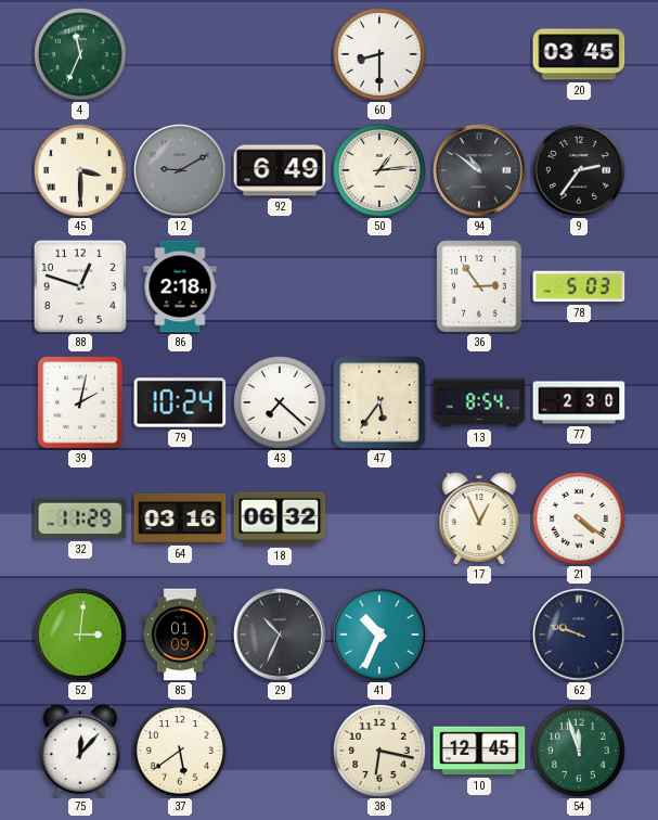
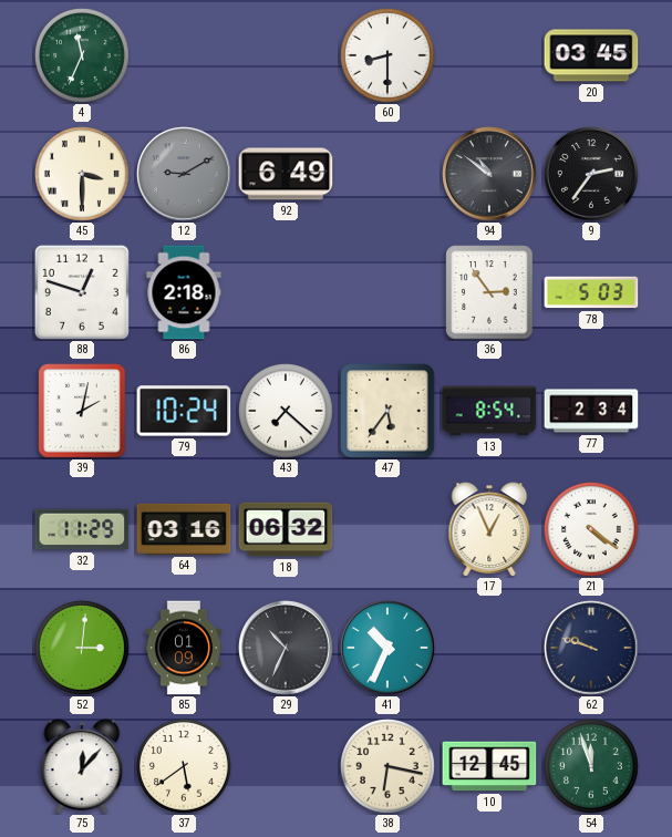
50: 1:14 -> none (380, 171)
77: 2:30 -> 2:34 (591, 411)
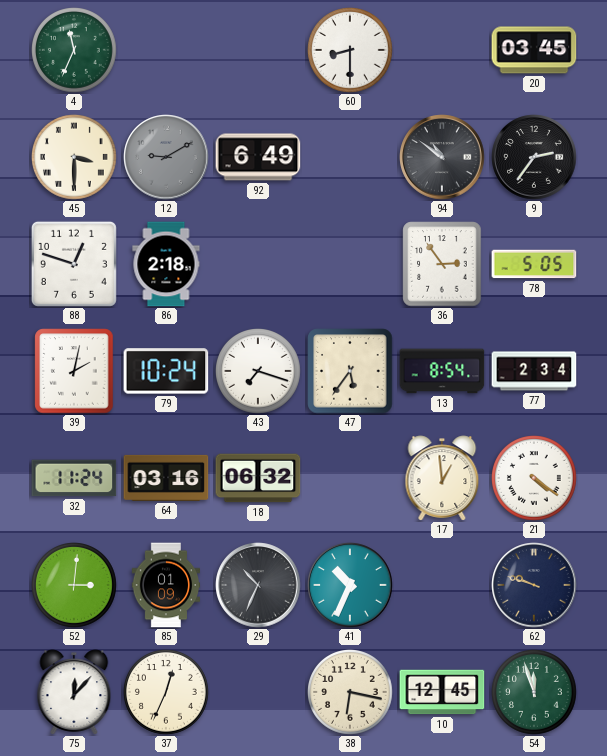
78: 5:03 -> 5:05 (534, 264)
43: 7:22 -> 7:18 (259, 372)
32: 11:29 -> 11:24 (74, 478)
17: 12:56 -> 12:59 (442, 478)
37: 5:39 -> 12:34 (167, 693)
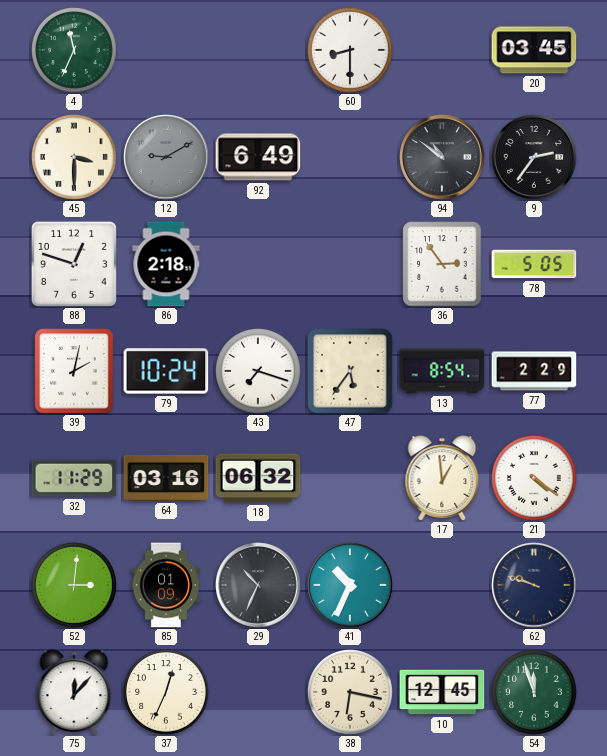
77: 2:34 -> 2:29 (534, 371)
32: 11:24 -> 11:29 (74, 478)
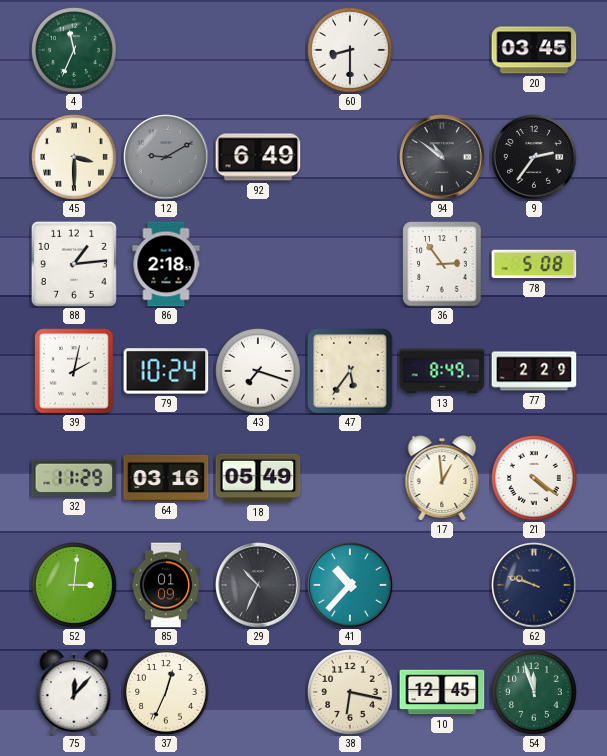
88: 12:48 -> 1:14 (74, 264)
78: 5:05 -> 5:08 (534, 264)
13: 8:54 -> 8:49 (442, 371)
18: 06:32 -> 05:49 (258, 478)
41: 10:34 -> 10:37 (350, 585)
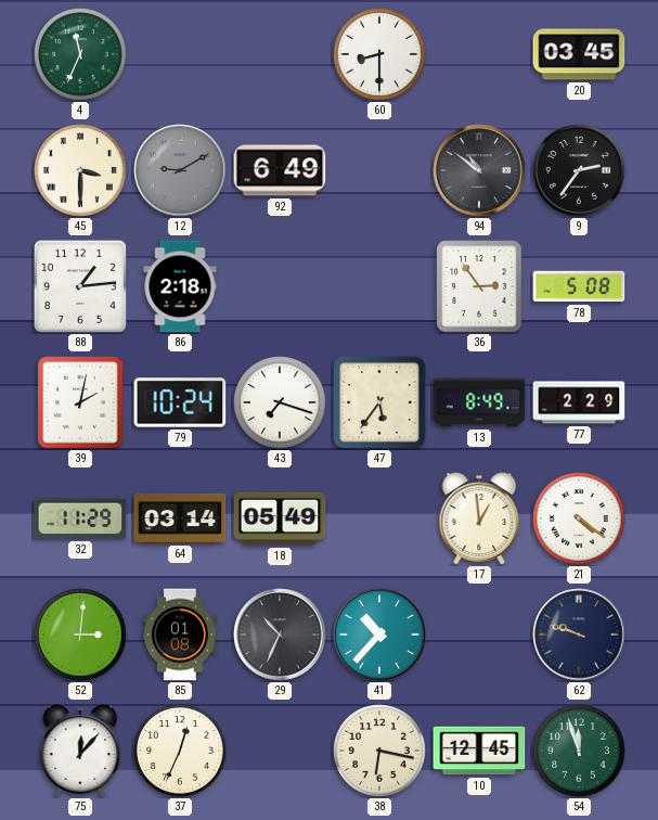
64: 03:16 -> 03:14 (180, 518)
85: 01:09 -> 01:08 (180, 635)
